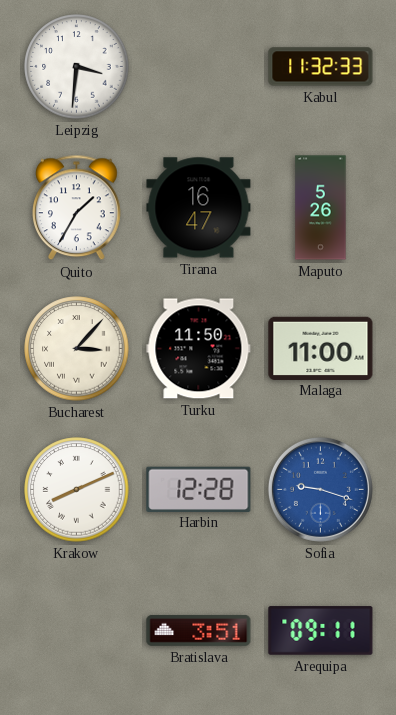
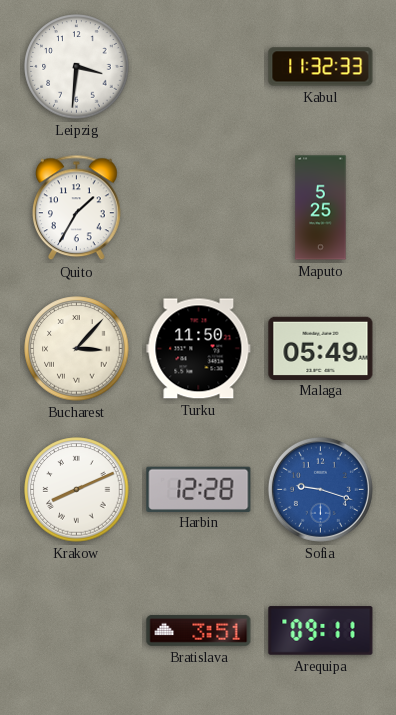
Tirana: 16:47 -> none (199, 208)
Maputo: 5:26 -> 5:25 (321, 208)
Malaga: 11:00 -> 05:49 (321, 348)
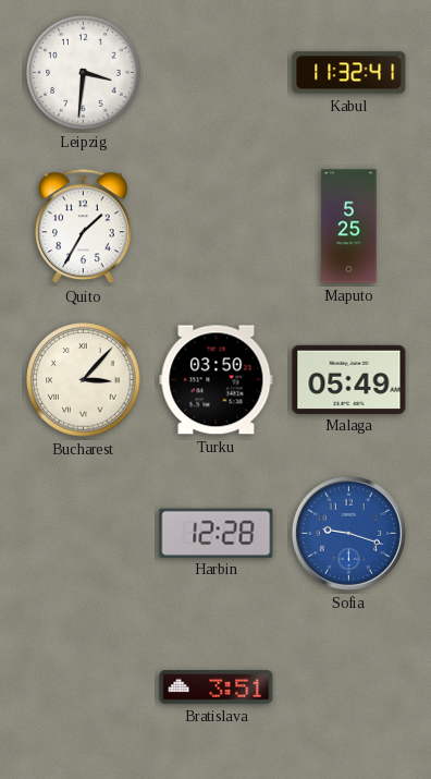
Kabul: 11:32:33 -> 11:32:41 (349, 73)
Turku: 11:50 -> 03:50 (217, 380)
Krakow: 8:11 -> none (77, 490)
Arequipa: 09:11 -> none (321, 631)
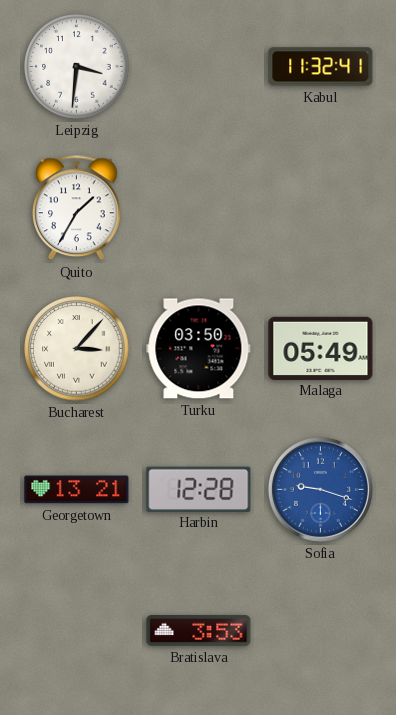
Maputo: 5:25 -> none (349, 227)
Georgetown: none -> 13:21 (77, 490)
Bratislava: 3:51 -> 3:53 (199, 630)
